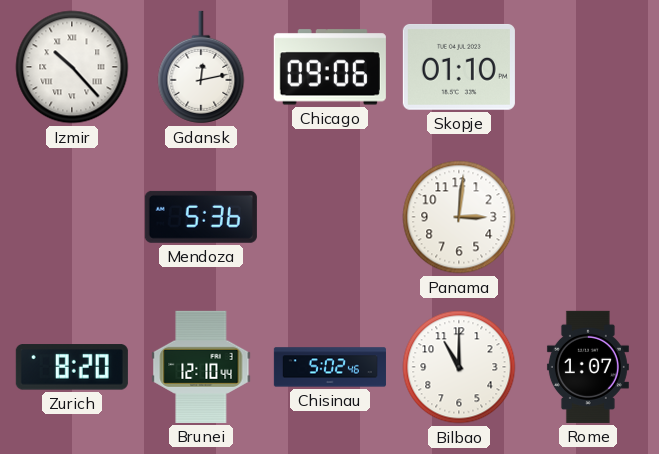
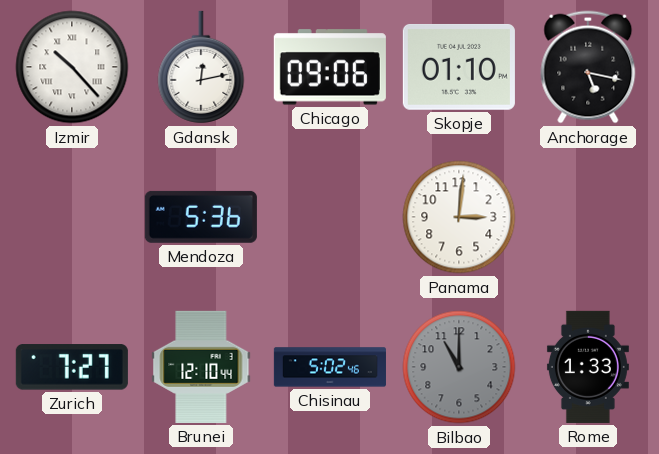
Anchorage: none -> 5:17 (588, 67)
Zurich: 8:20 -> 7:27 (72, 367)
Bilbao dial: white -> grey (459, 367)
Rome: 1:07 -> 1:33 (588, 367)
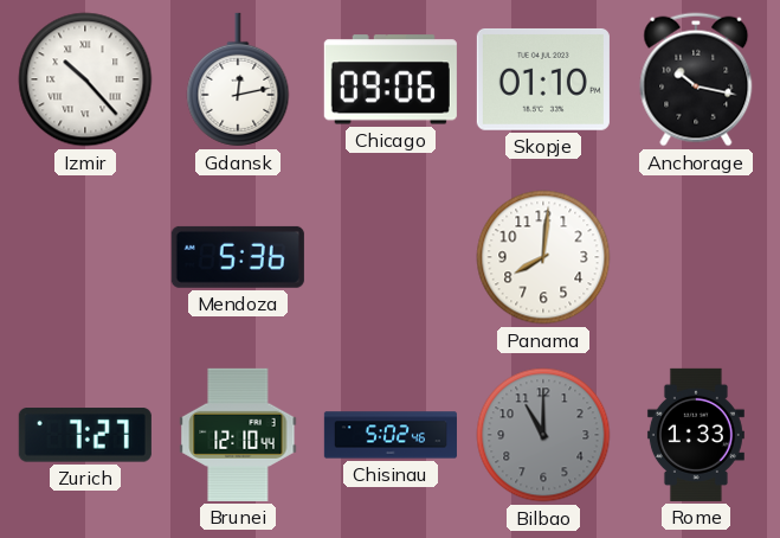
Anchorage: 5:17 -> 10:17 (696, 79)
Panama: 3:01 -> 8:01 (543, 257)
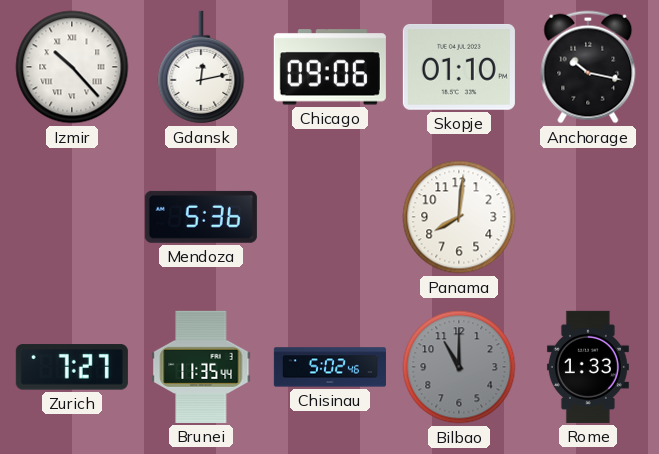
Brunei: 12:10 -> 11:35 (201, 367)
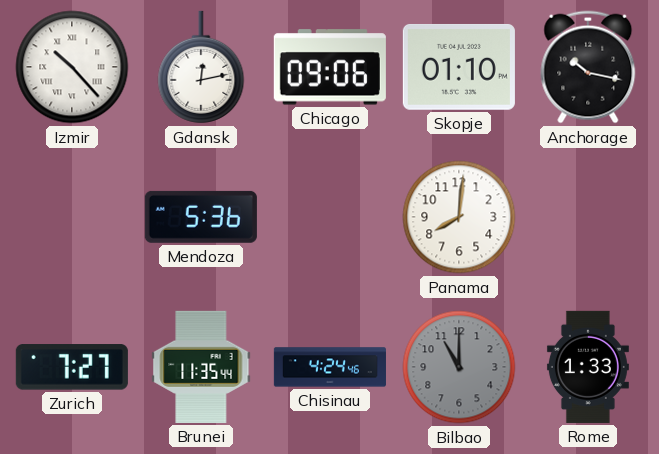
Chisinau: 5:02 -> 4:24 (330, 367)
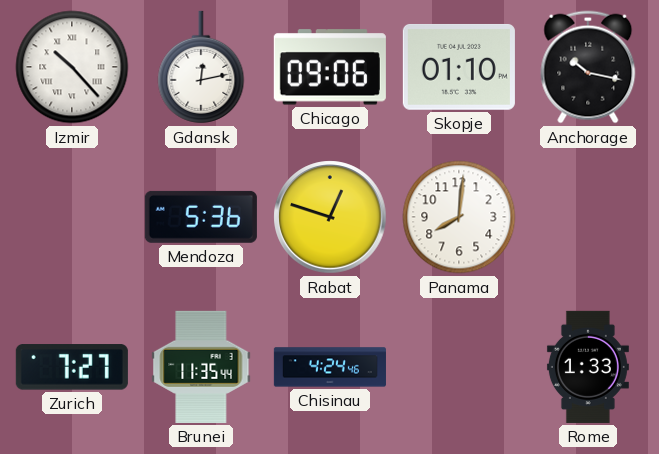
Rabat: none -> 12:48 (330, 217)
Bilbao: 11:00 -> none (459, 367)
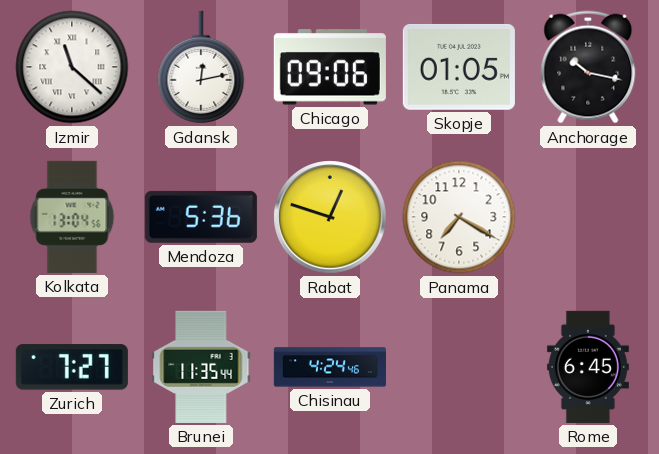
Izmir: 10:23 -> 11:22 (72, 67)
Skopje: 01:10 -> 01:05 (459, 67)
Kolkata: none -> 13:04 (72, 217)
Panama: 8:01 -> 7:20 (459, 217)
Rome: 1:33 -> 6:45 (588, 367)
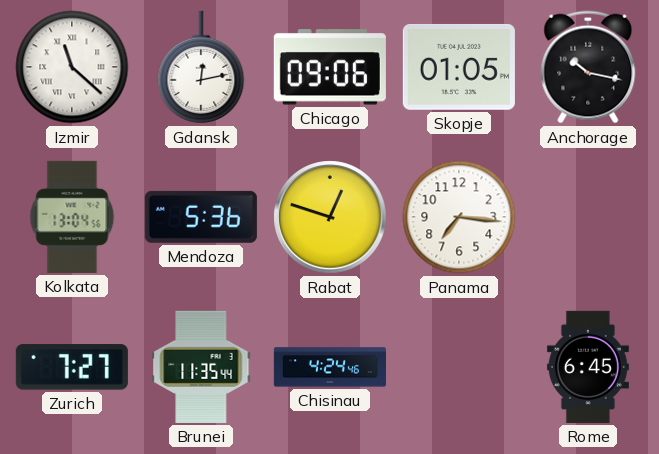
Panama: 7:20 -> 7:16 (459, 217)
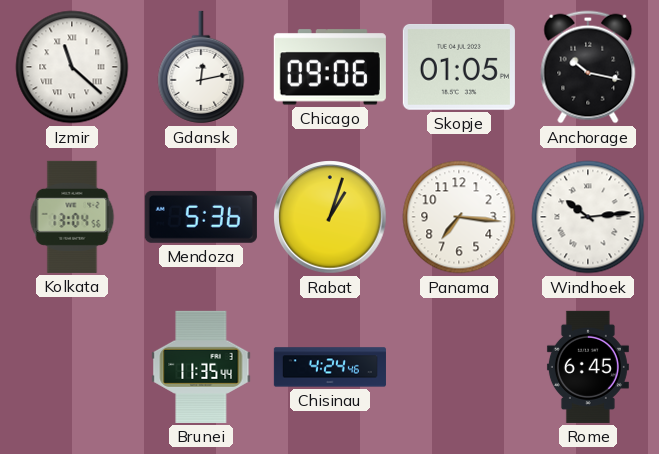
Rabat: 12:48 -> 1:03 (330, 217)
Windhoek: none -> 10:14 (588, 217)
Zurich: 7:27 -> none (72, 367)
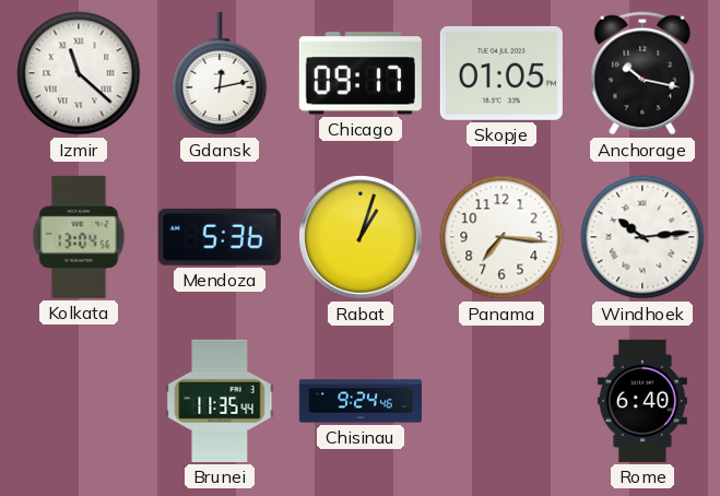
Chicago: 09:06 -> 09:17 (361, 73)
Chisinau: 4:24 -> 9:24 (361, 401)
Rome: 6:45 -> 6:40 (642, 401)
